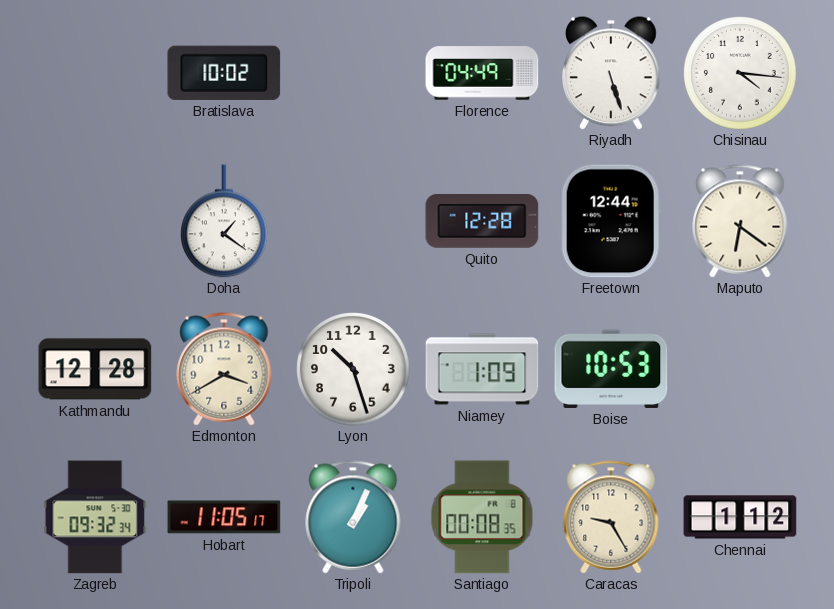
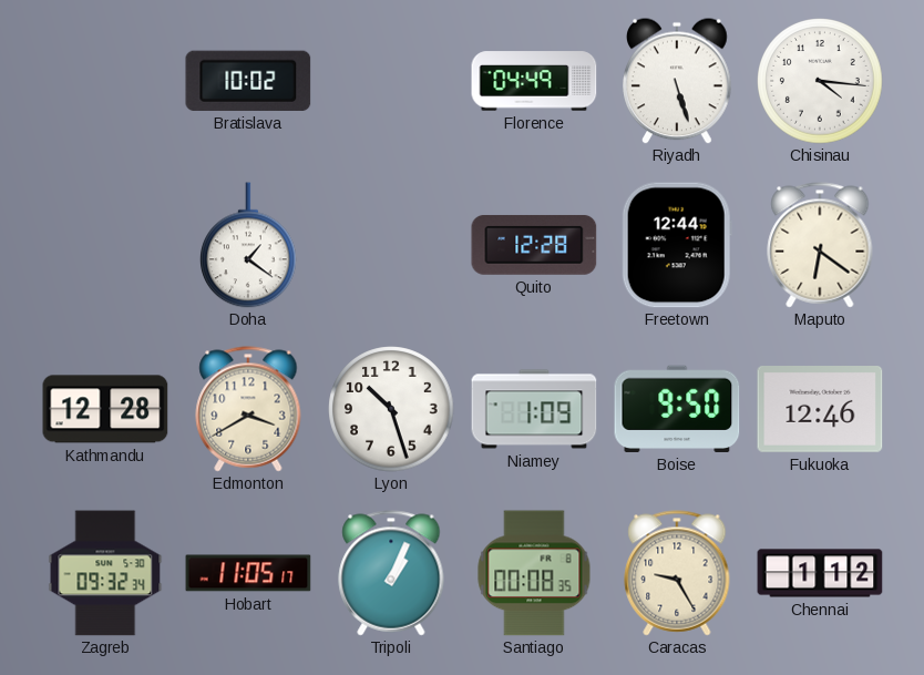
Boise: 10:53 -> 9:50 (677, 409)
Fukuoka: none -> 12:46 (820, 410)
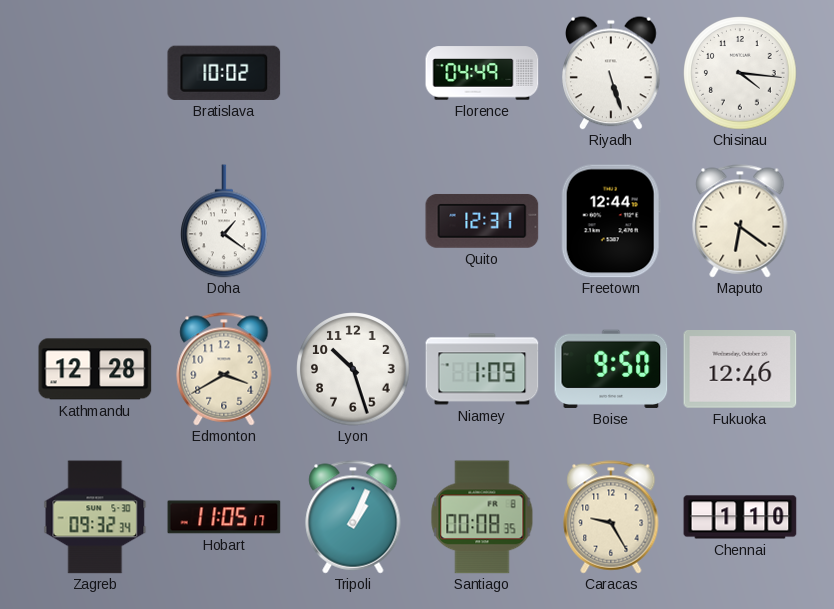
Quito: 12:28 -> 12:31 (482, 221)
Chennai: 1:12 -> 1:10 (740, 517)
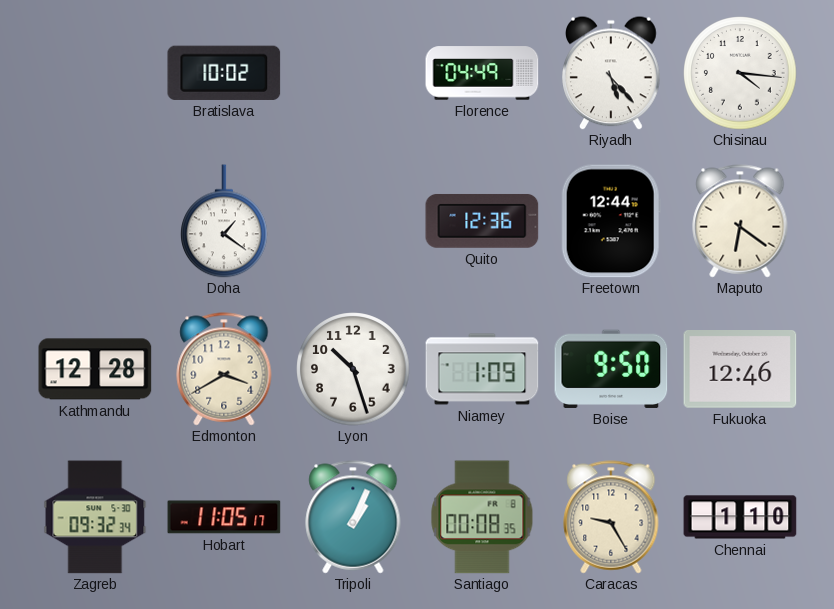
Riyadh: 5:27 -> 5:23 (611, 73)
Quito: 12:31 -> 12:36 (482, 221)
